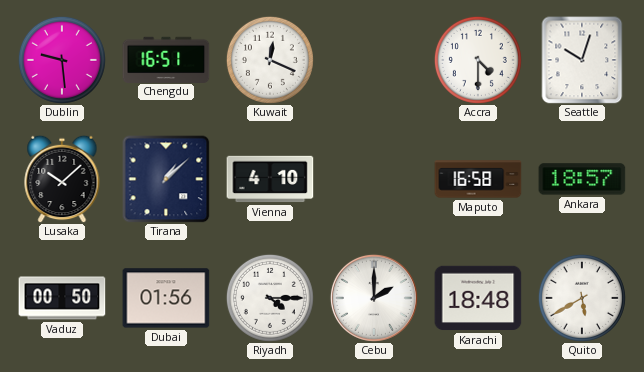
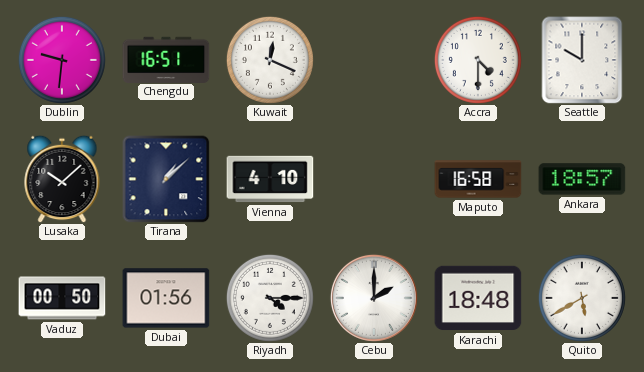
Dublin: 9:29 -> 9:31 (62, 60)
Seattle: 10:03 -> 10:00 (582, 60)
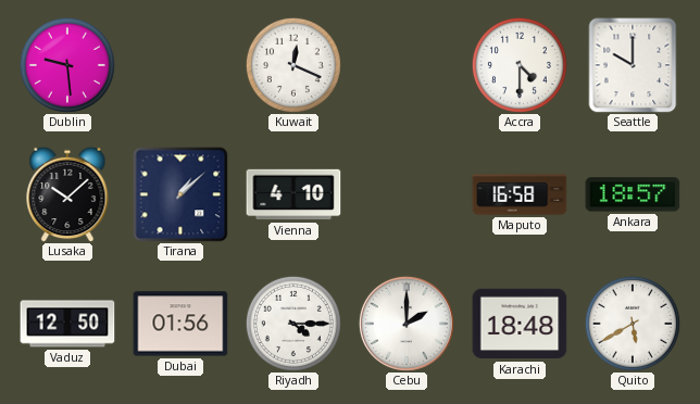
Dublin: 9:31 -> 9:29 (67, 65)
Chengdu: 16:51 -> none (166, 59)
Vaduz: 00:50 -> 12:50 (67, 324)
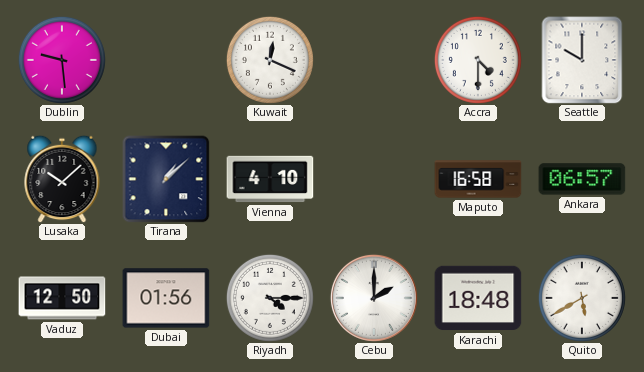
Ankara: 18:57 -> 06:57 (582, 179)
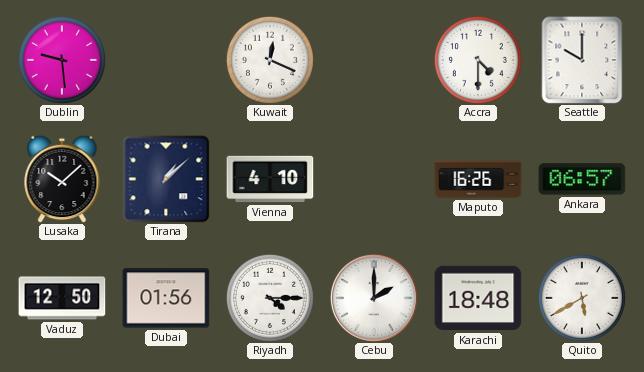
Maputo: 16:58 -> 16:26 (478, 179)
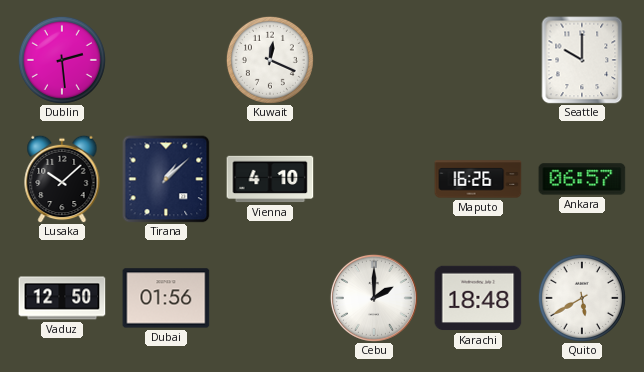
Dublin: 9:29 -> 2:29 (62, 60)
Accra: 4:30 -> none (478, 60)
Riyadh: 4:15 -> none (270, 298)
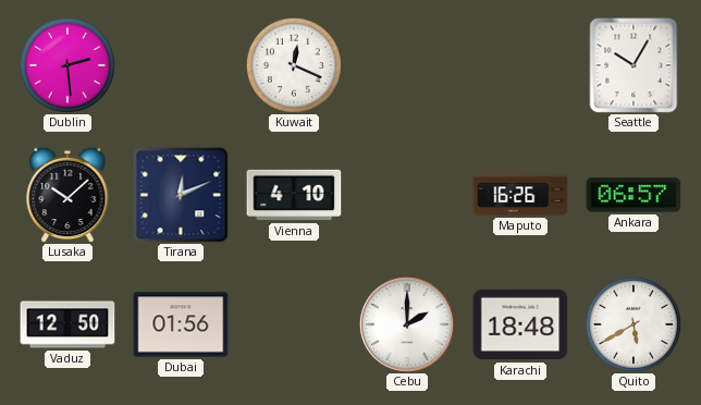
Seattle: 10:00 -> 10:05 (634, 65)
Tirana: 1:08 -> 12:11 (181, 195)
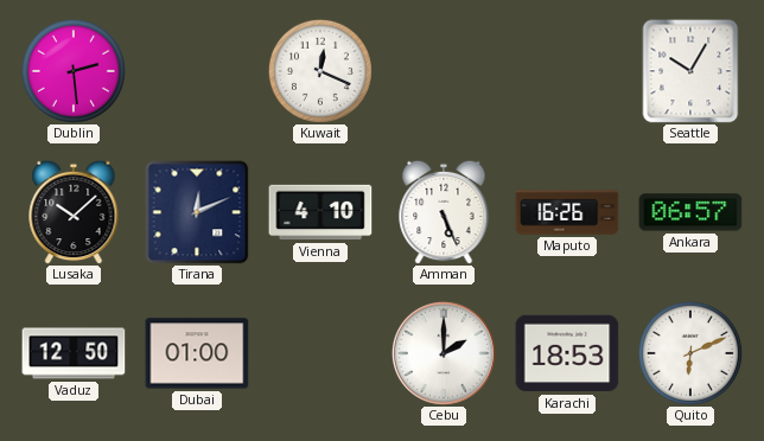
Amman: none -> 5:26 (444, 212)
Dubai: 01:56 -> 01:00 (197, 353)
Karachi: 18:48 -> 18:53 (567, 353)
Quito: 5:40 -> 6:11 (690, 353)
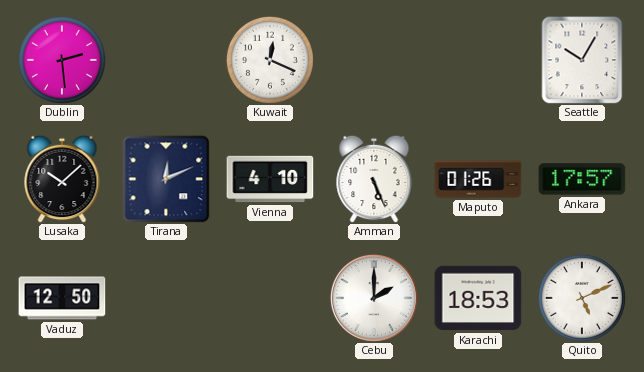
Maputo: 16:26 -> 01:26 (478, 179)
Ankara: 06:57 -> 17:57 (582, 179)
Dubai: 01:00 -> none (197, 353)
Quito: 6:11 -> 5:11 (582, 298)
